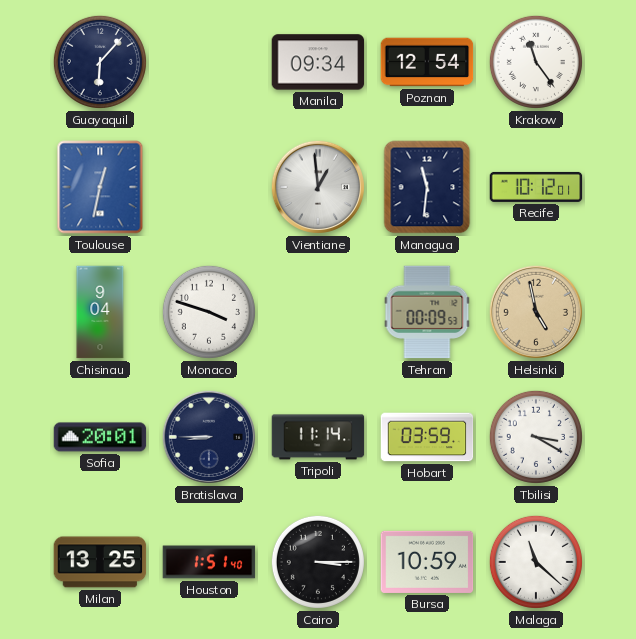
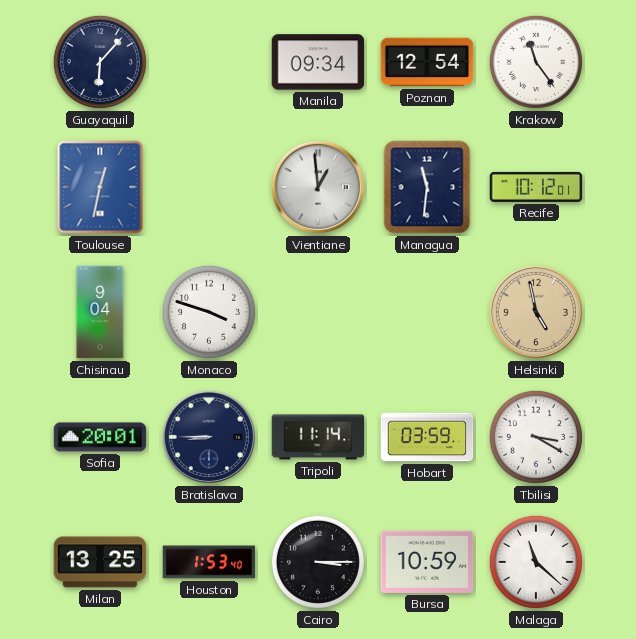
Tehran: 00:09 -> none (427, 312)
Houston: 1:51 -> 1:53 (209, 562)
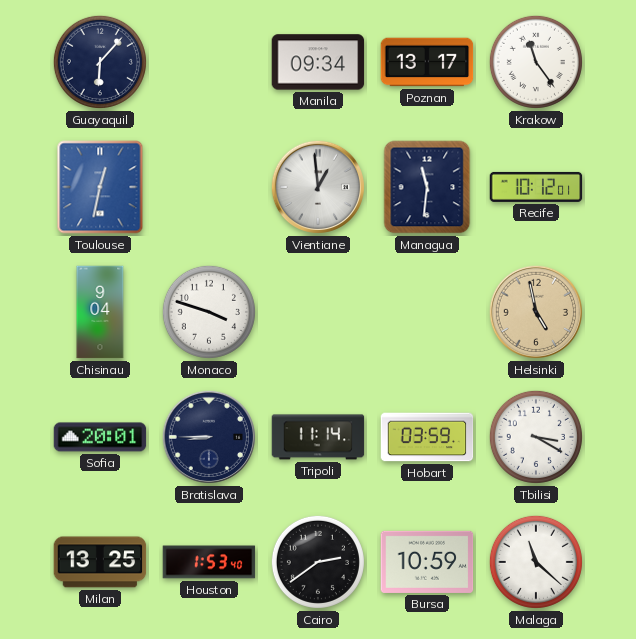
Poznan: 12:54 -> 13:17 (427, 62)
Cairo: 3:15 -> 2:39 (318, 562)
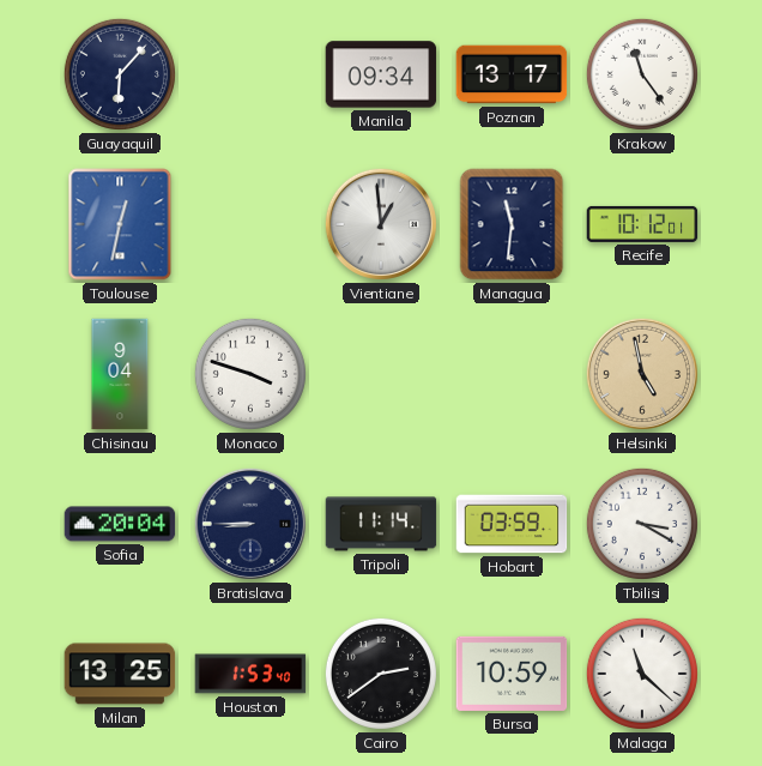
Sofia: 20:01 -> 20:04 (120, 524)
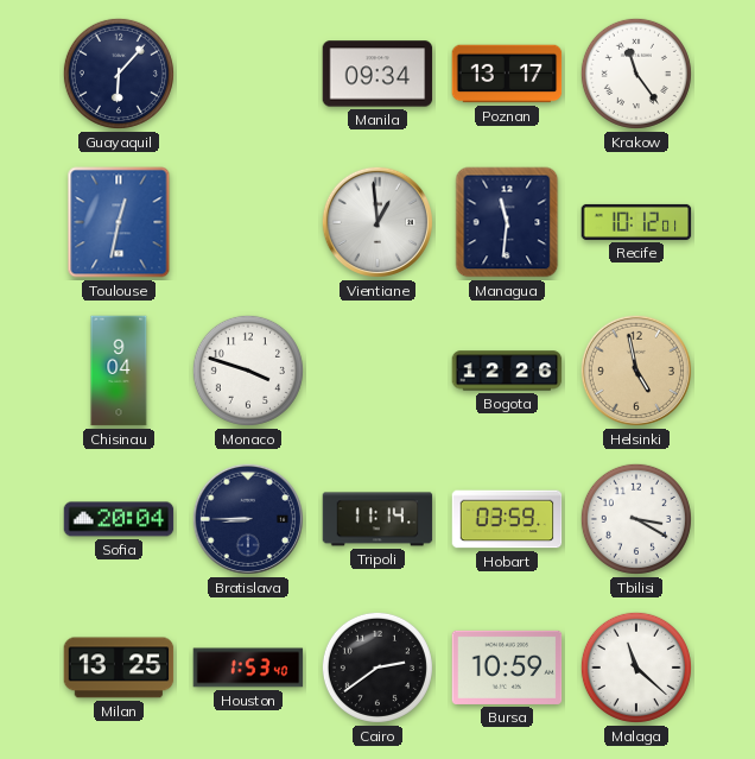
Bogota: none -> 12:26 (507, 371)
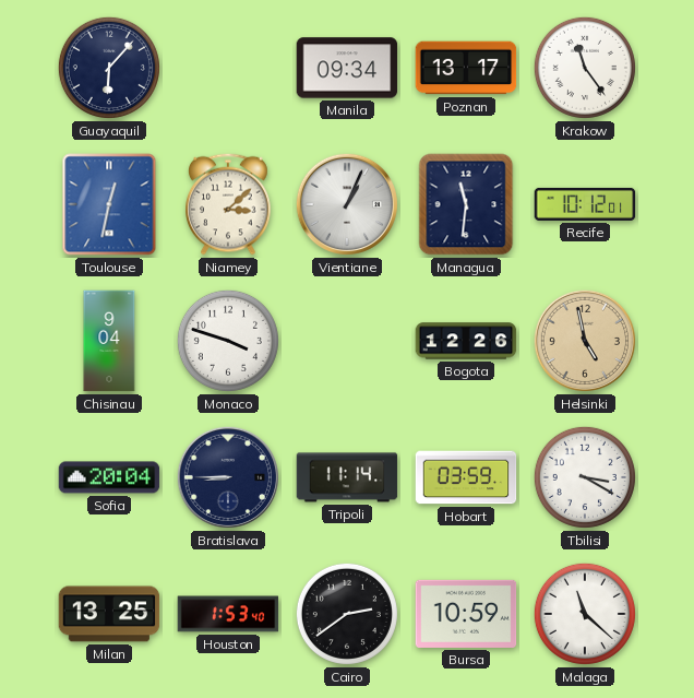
Niamey: none -> 3:08 (228, 204)
Vientiane: 12:59 -> 1:04 (347, 204)
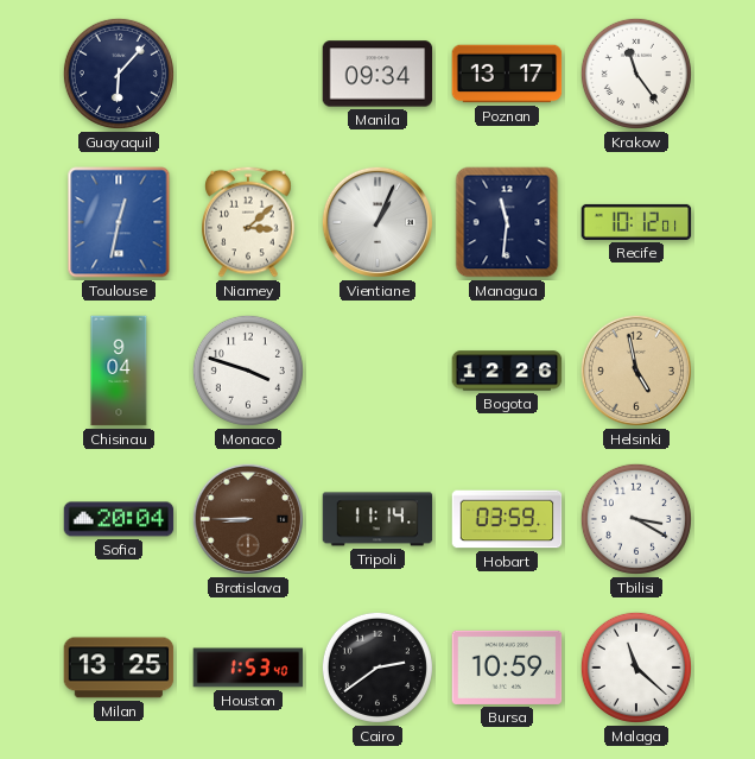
Bratislava dial: navy -> brown (248, 519)
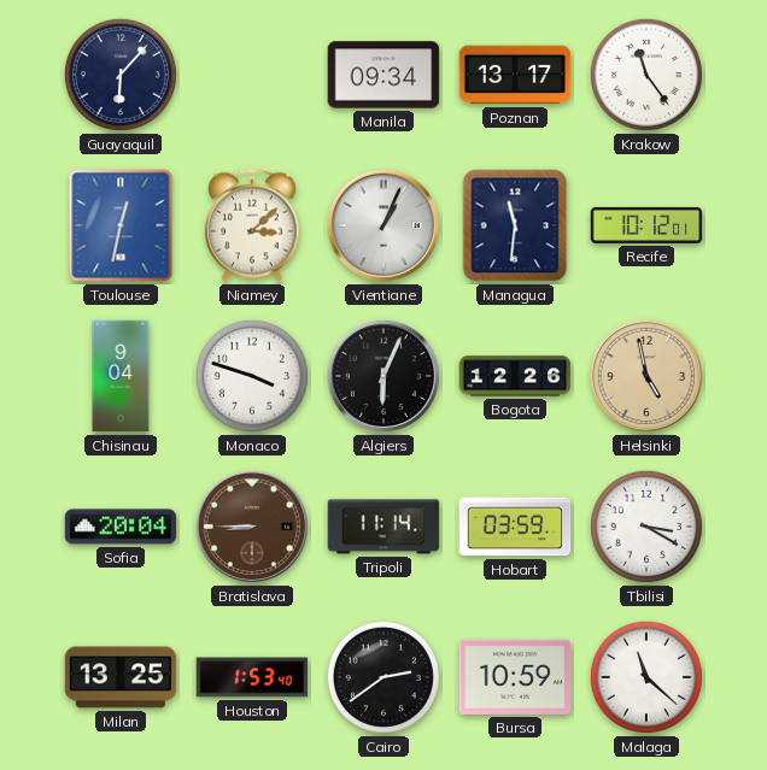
Algiers: none -> 6:04 (383, 376)
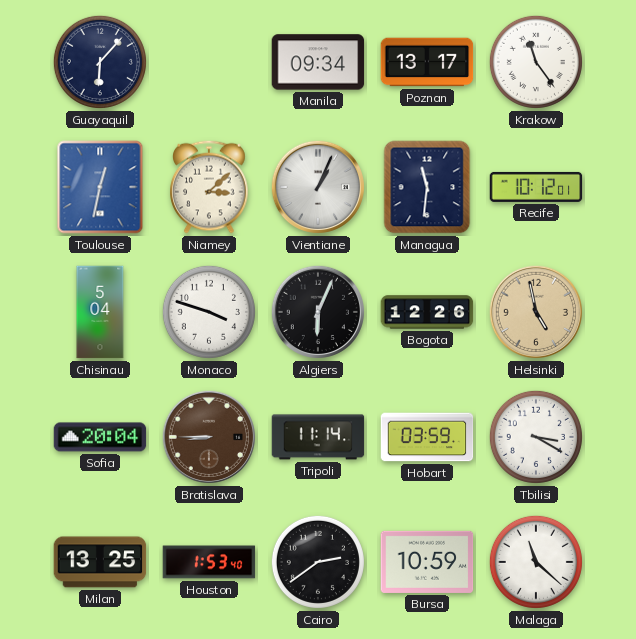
Chisinau: 9:04 -> 5:04 (100, 312)
